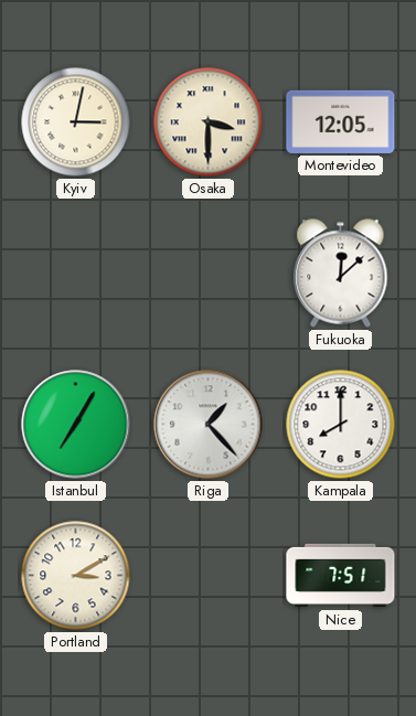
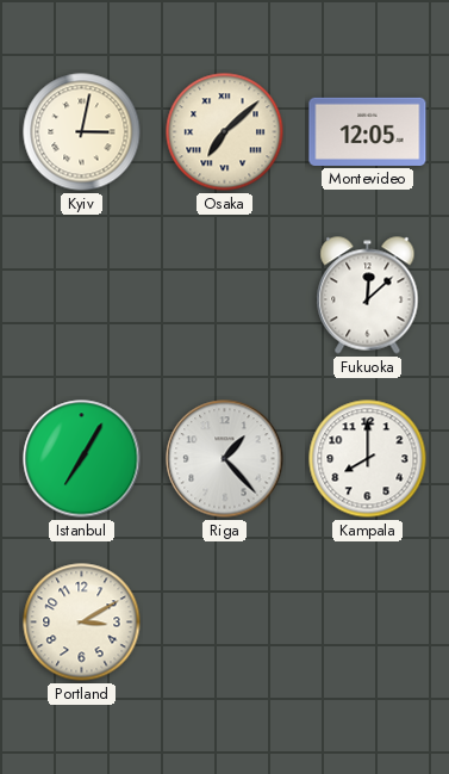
Osaka: 3:30 -> 7:08 (225, 132)
Nice: 7:51 -> none (341, 576)
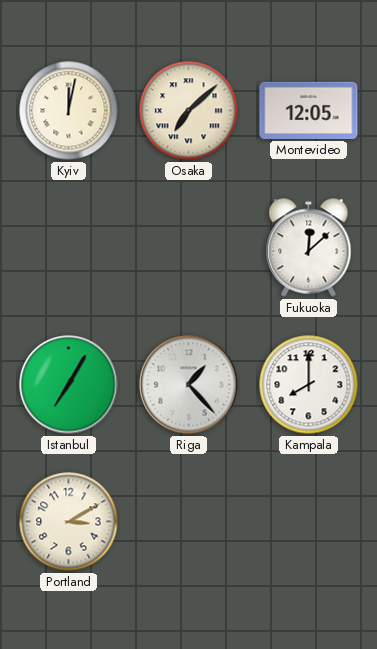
Kyiv: 3:02 -> 12:02 (69, 111)
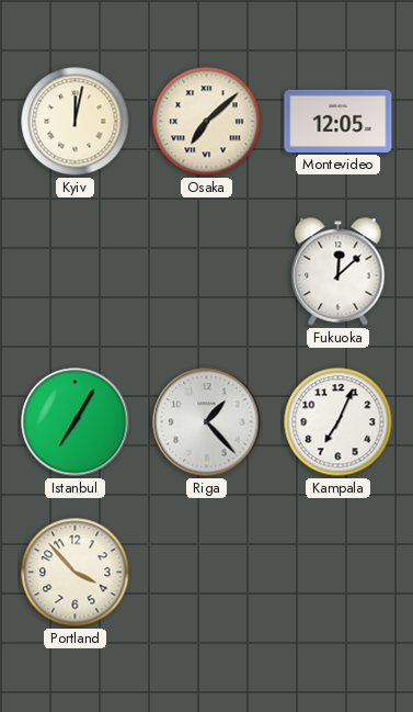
Kampala: 8:00 -> 7:04 (339, 422)
Portland: 3:10 -> 3:53 (76, 573)
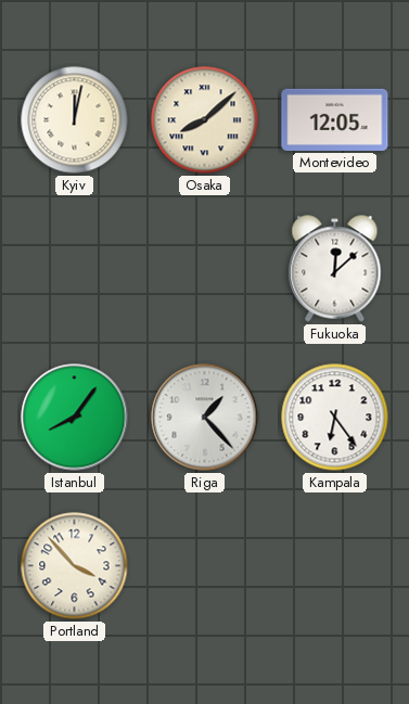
Osaka: 7:08 -> 8:08 (205, 120)
Istanbul: 7:05 -> 8:06 (75, 418)
Kampala: 7:04 -> 6:24 (335, 418)
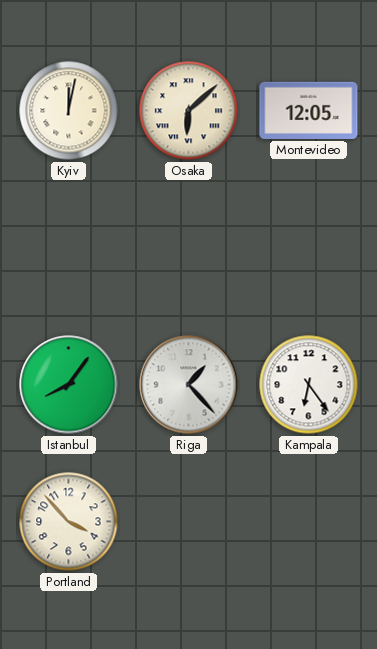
Osaka: 8:08 -> 6:08 (189, 111)
Fukuoka: 12:08 -> none (335, 269)
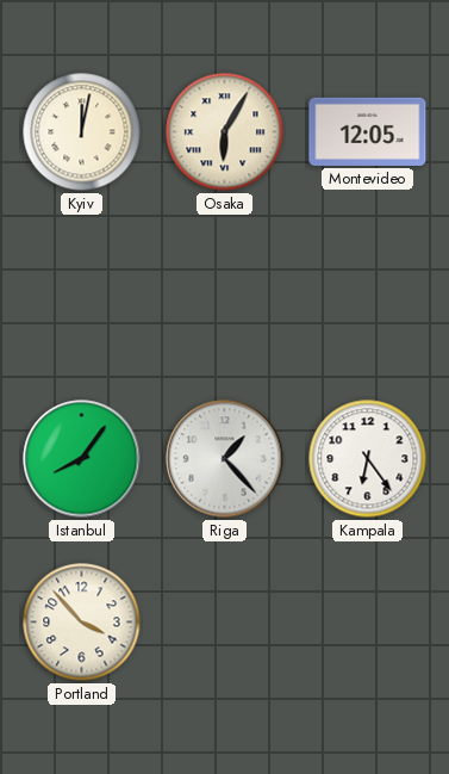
Osaka: 6:08 -> 6:05 (225, 132)
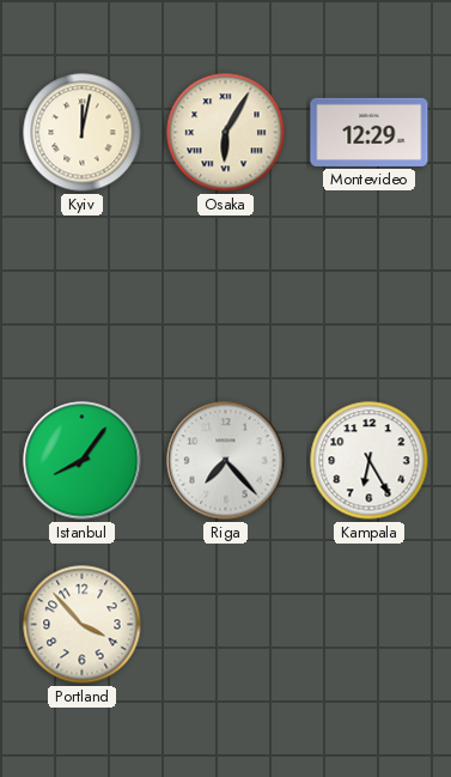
Montevideo: 12:05 -> 12:29 (370, 132)
Riga: 1:23 -> 7:23 (226, 461)
Kampala: 6:24 -> 6:25 (370, 461)
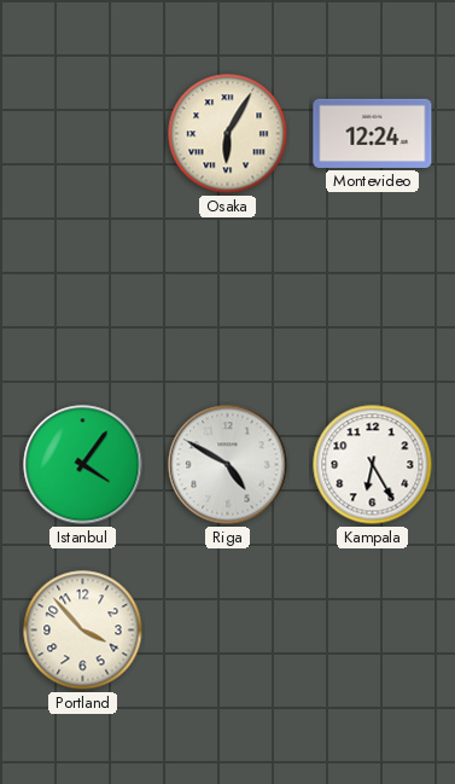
Kyiv: 12:02 -> none (83, 133)
Montevideo: 12:29 -> 12:24 (373, 133)
Istanbul: 8:06 -> 4:06 (83, 465)
Riga: 7:23 -> 4:50 (228, 465)
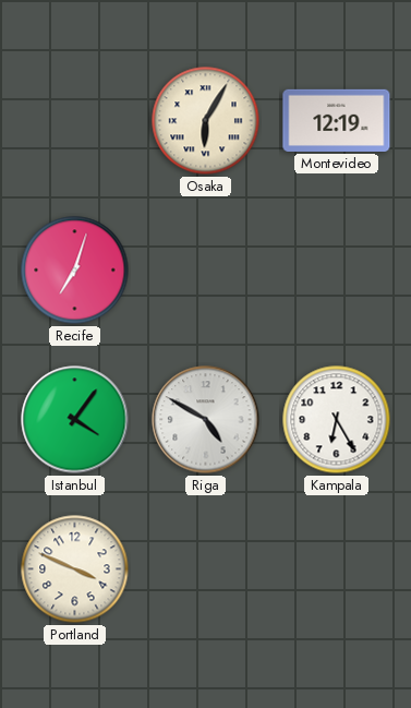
Montevideo: 12:24 -> 12:19 (337, 120)
Recife: none -> 7:03 (75, 271)
Portland: 3:53 -> 3:49 (75, 569)
